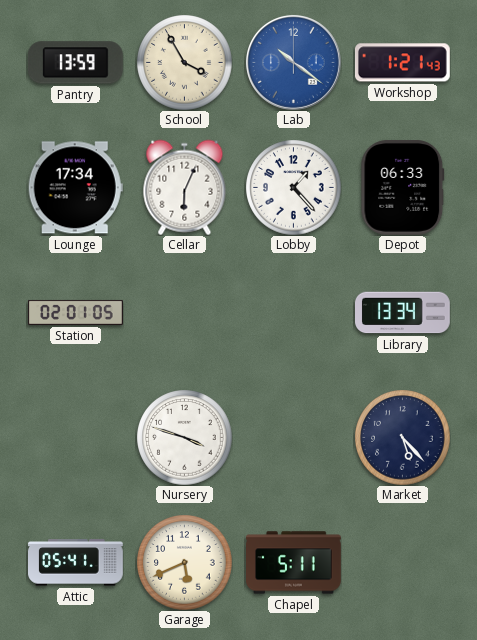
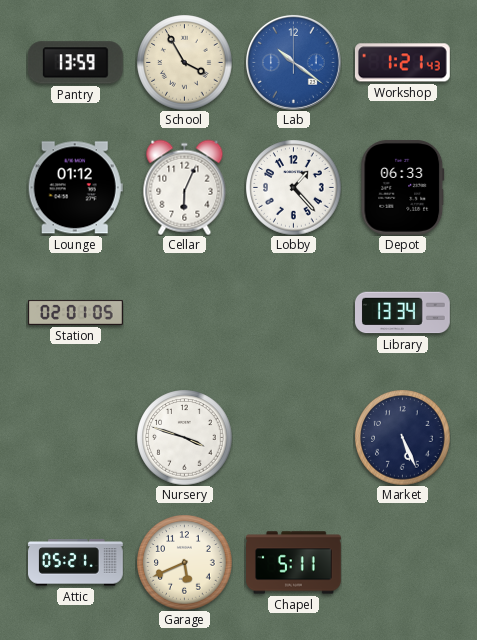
Lounge: 17:34 -> 01:12 (75, 188)
Market: 5:23 -> 5:26 (402, 437)
Attic: 05:41 -> 05:21 (76, 563)
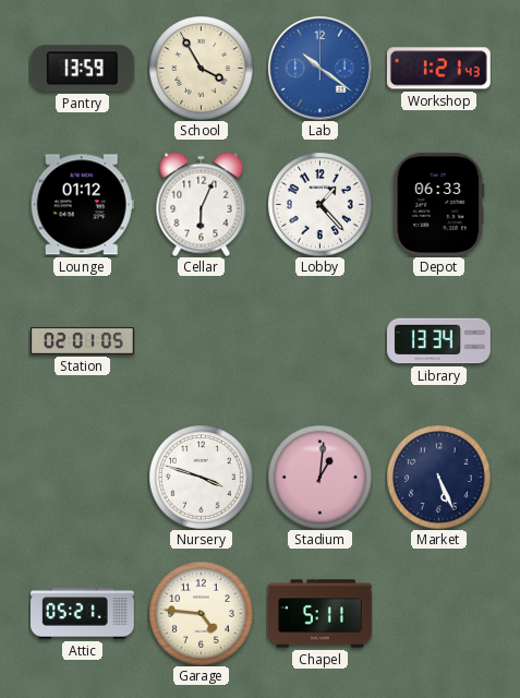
Stadium: none -> 1:01 (319, 477)
Garage: 5:41 -> 4:46 (201, 613)
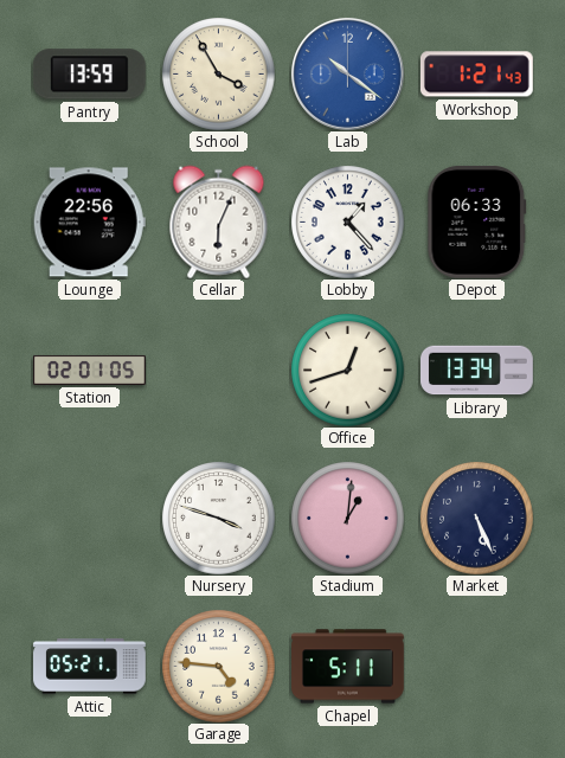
Lounge: 01:12 -> 22:56 (89, 223)
Office: none -> 12:42 (347, 370)
